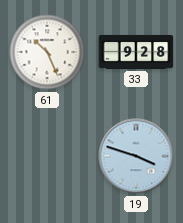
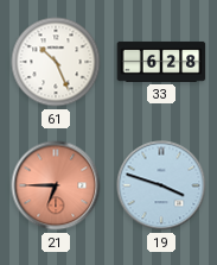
33: 9:28 -> 6:28 (161, 62)
21: none -> 6:45 (56, 185)
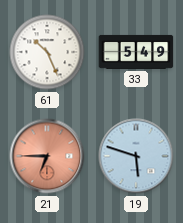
33: 6:28 -> 5:49 (136, 52)
19: 3:48 -> 5:48 (136, 156)
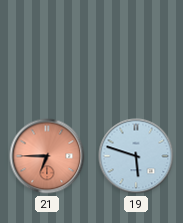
61: 10:26 -> none (47, 52)
33: 5:49 -> none (136, 52)
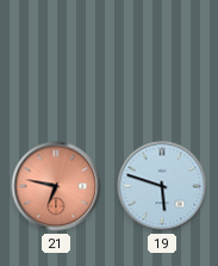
21: 6:45 -> 6:47 (56, 186)
